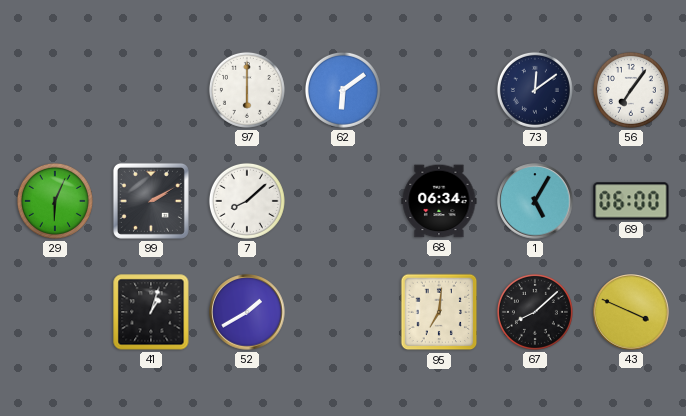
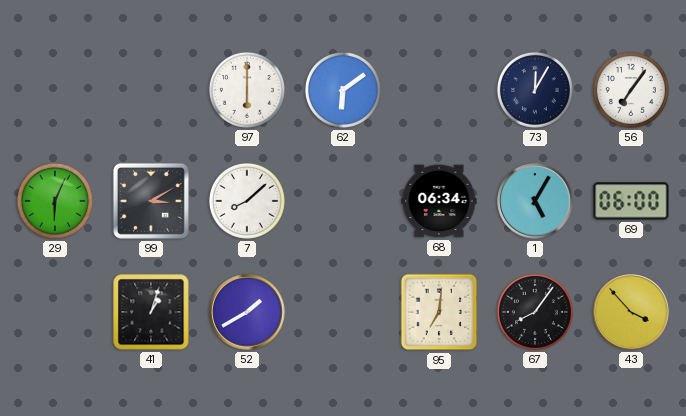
73: 12:09 -> 12:05 (535, 90)
99: 2:10 -> 3:10 (151, 201)
67: 8:08 -> 8:06 (535, 312)
43: 3:49 -> 3:53 (631, 312)
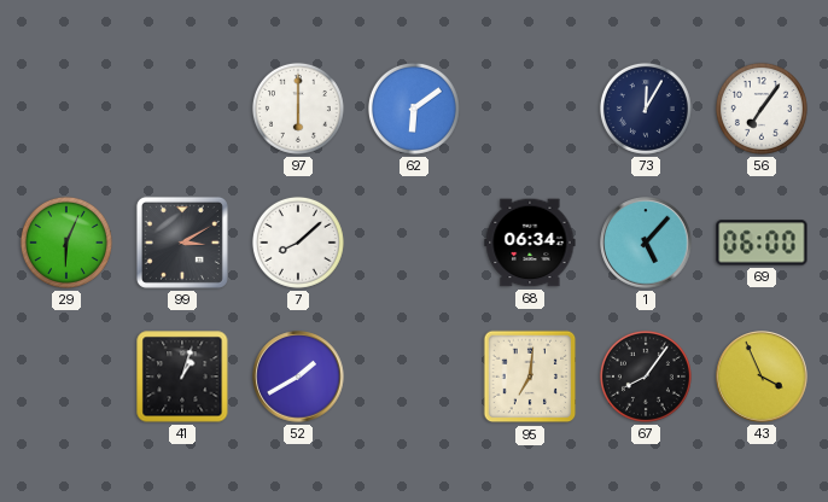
1: 5:05 -> 5:07 (646, 243)
43: 3:53 -> 3:56 (762, 376)
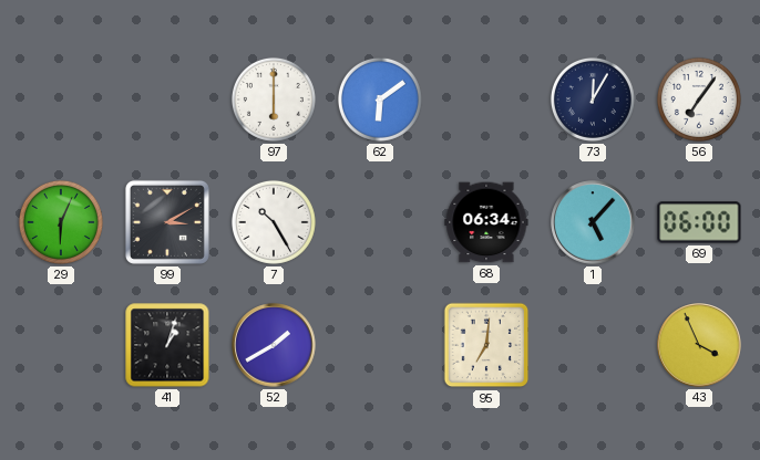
7: 8:08 -> 10:25 (274, 222)
67: 8:06 -> none (646, 376)
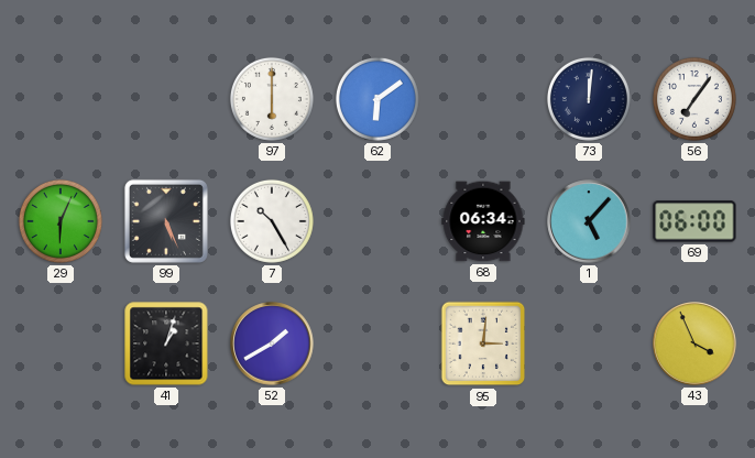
73: 12:05 -> 12:01 (589, 99)
99: 3:10 -> 5:26 (166, 221)
95: 7:01 -> 3:01 (483, 343)
